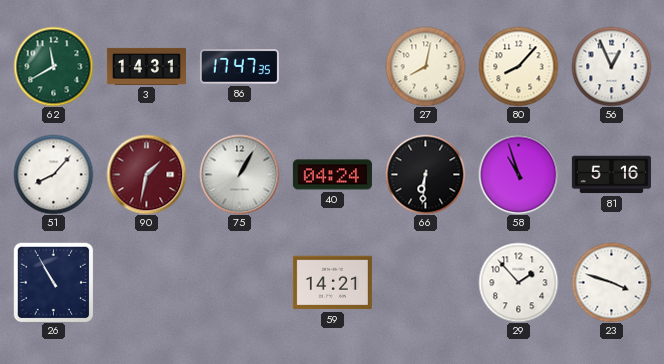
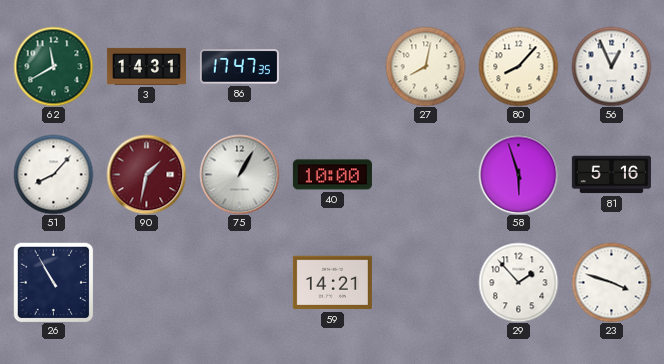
40: 04:24 -> 10:00 (332, 175)
66: 6:31 -> none (425, 174)
58: 10:57 -> 5:57 (518, 174)
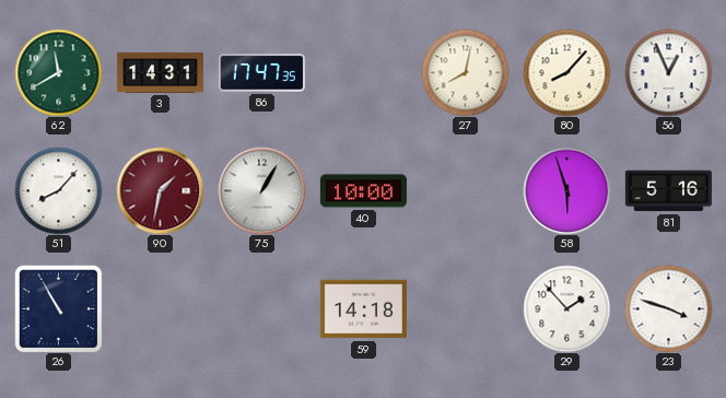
59: 14:21 -> 14:18 (363, 309)
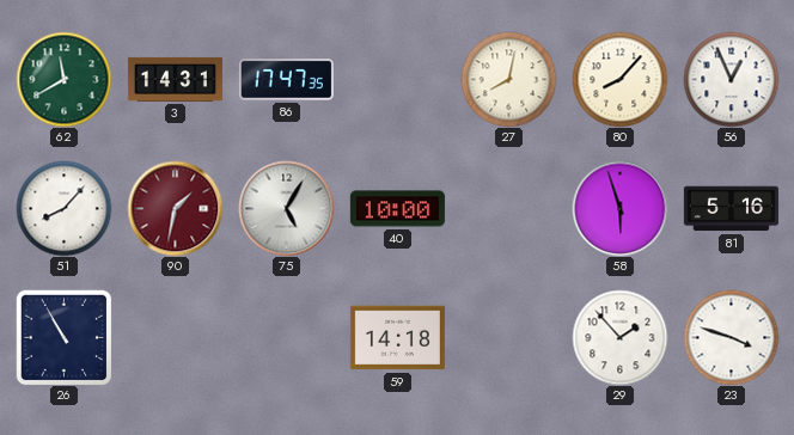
75: 1:05 -> 5:05 (286, 208)
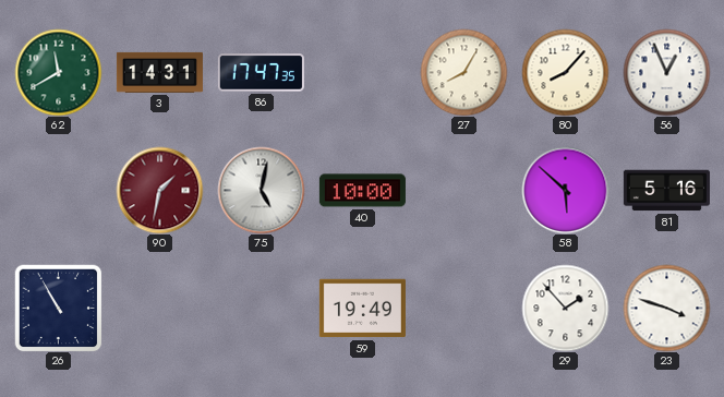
27: 8:02 -> 8:05 (463, 72)
51: 8:07 -> none (63, 208)
75: 5:05 -> 5:02 (261, 190)
58: 5:57 -> 5:52 (565, 190)
59: 14:18 -> 19:49 (362, 309)
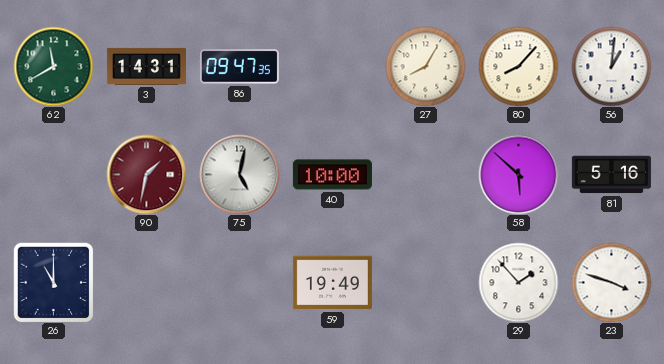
86: 17:47 -> 09:47 (239, 67)
56: 12:56 -> 1:01 (611, 66)
26: 10:55 -> 11:00 (53, 282)
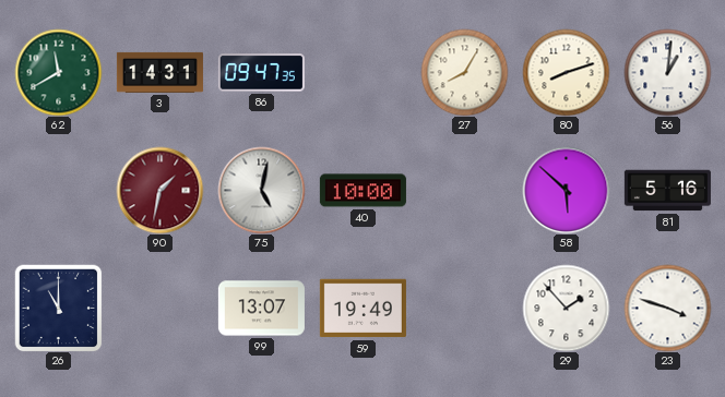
80: 8:07 -> 8:12 (566, 72)
99: none -> 13:07 (261, 309)
